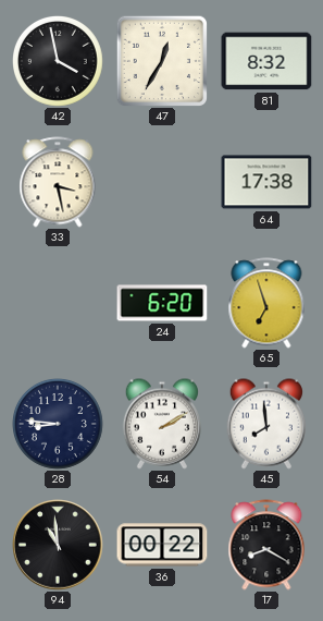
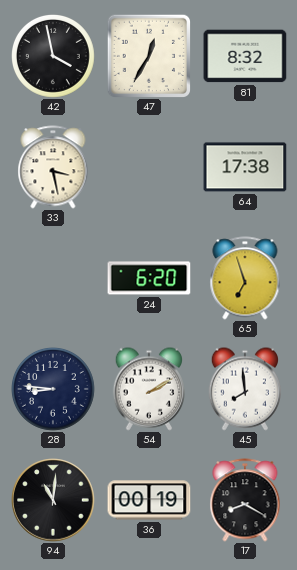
94: 10:59 -> 11:01 (53, 500)
36: 00:22 -> 00:19 (149, 500)
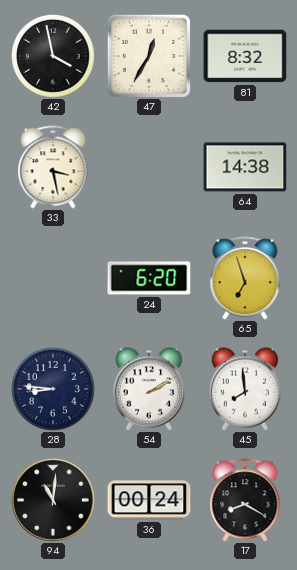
64: 17:38 -> 14:38 (245, 167)
36: 00:19 -> 00:24 (149, 500)
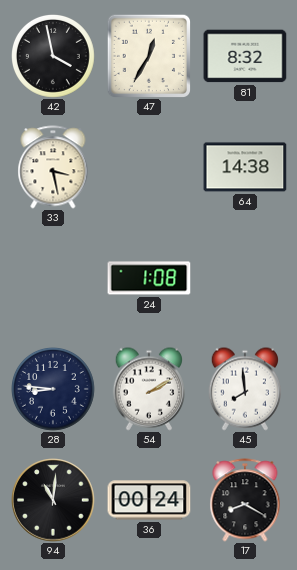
24: 6:20 -> 1:08 (149, 278)
65: 6:57 -> none (245, 278)
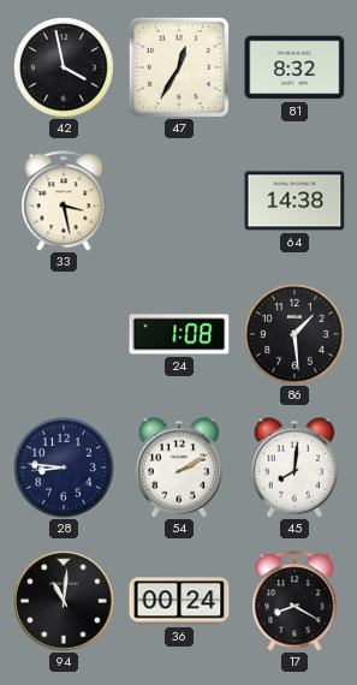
86: none -> 1:29 (296, 335)
45: 7:59 -> 8:01 (293, 467)
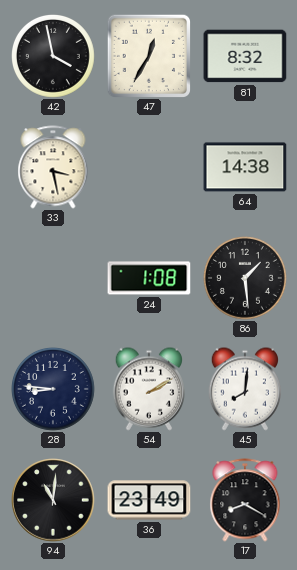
36: 00:24 -> 23:49 (149, 500)
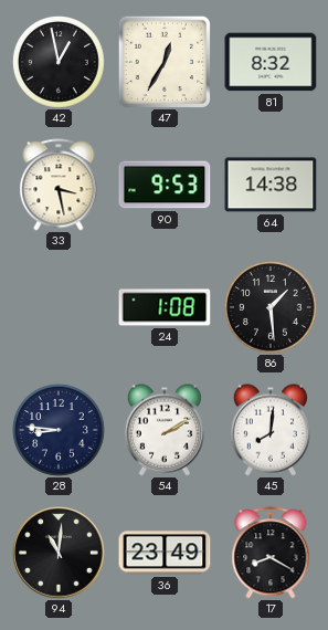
42: 3:58 -> 12:58 (60, 63)
90: none -> 9:53 (165, 185)
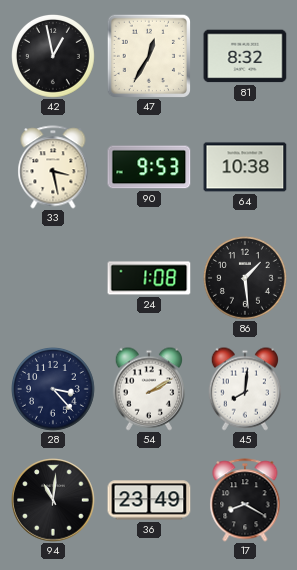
64: 14:38 -> 10:38 (245, 167)
28: 8:46 -> 3:23 (54, 390)
